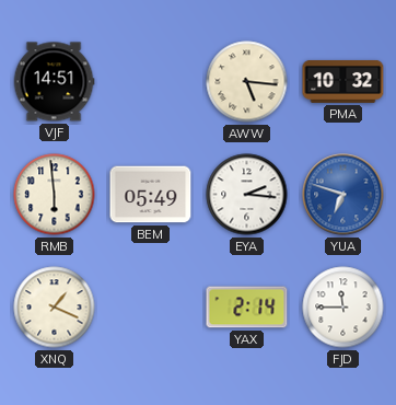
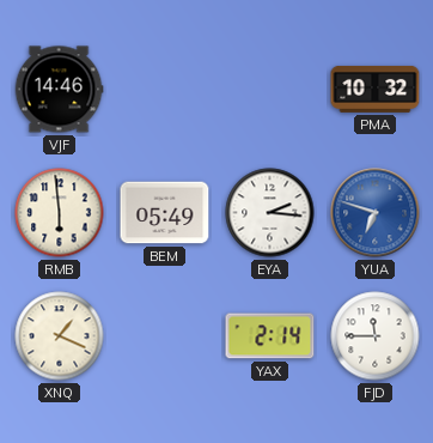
VJF: 14:51 -> 14:46 (59, 90)
AWW: 5:16 -> none (247, 82)
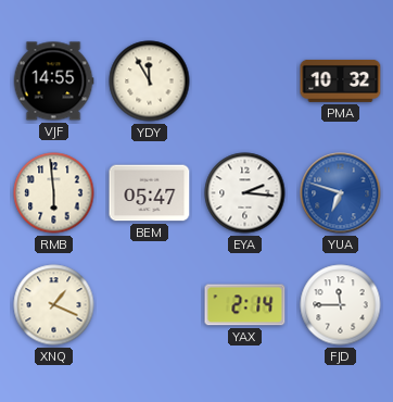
VJF: 14:46 -> 14:55 (53, 81)
YDY: none -> 11:55 (150, 81)
BEM: 05:49 -> 05:47 (150, 193)
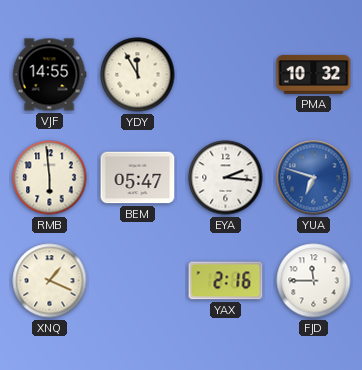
YAX: 2:14 -> 2:16 (226, 281)
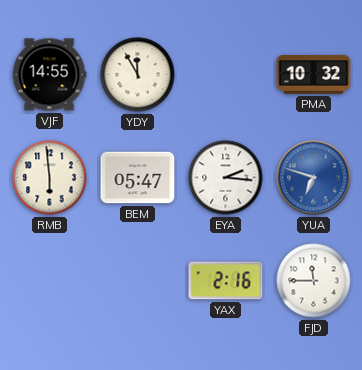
XNQ: 1:19 -> none (50, 281)
